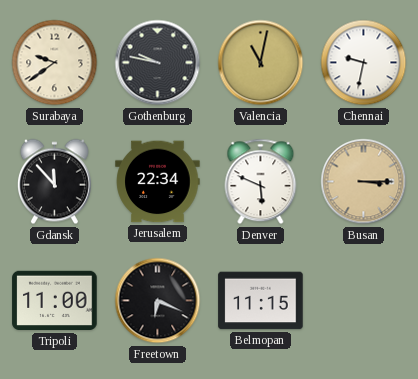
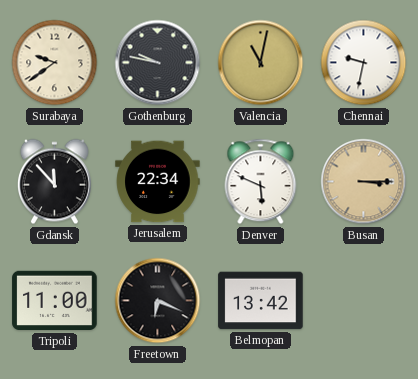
Belmopan: 11:15 -> 13:42 (261, 301)
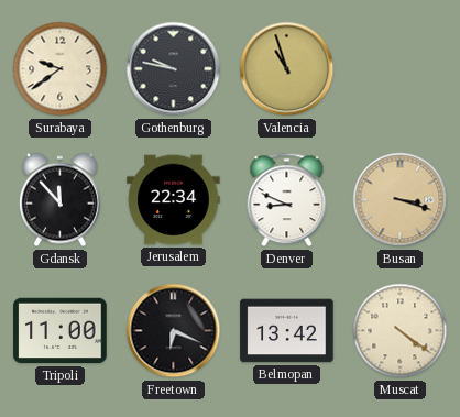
Valencia: 11:02 -> 10:57 (287, 69)
Chennai: 9:32 -> none (364, 63)
Denver: 5:49 -> 8:49 (287, 200)
Busan: 3:15 -> 3:18 (401, 200)
Muscat: none -> 4:21 (401, 331)
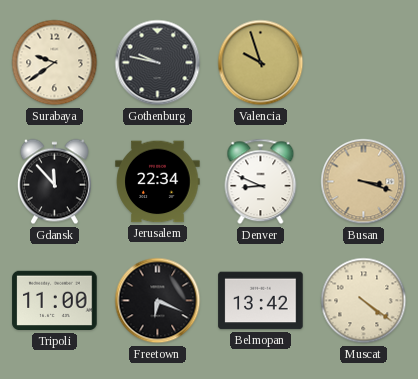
Valencia: 10:57 -> 9:57 (261, 63)
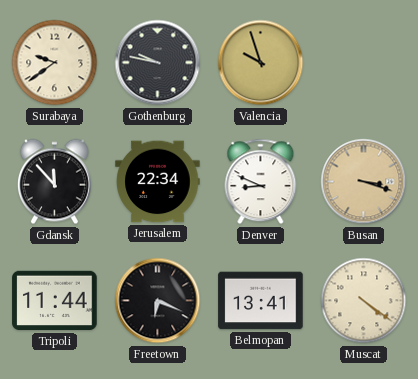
Tripoli: 11:00 -> 11:44 (55, 301)
Belmopan: 13:42 -> 13:41 (261, 301)
